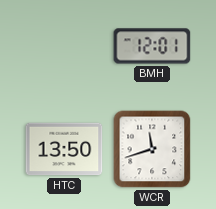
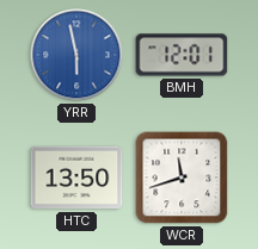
YRR: none -> 5:58 (76, 55)
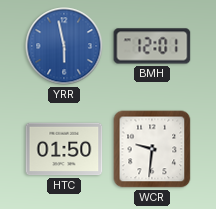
HTC: 13:50 -> 01:50 (64, 149)
WCR: 11:42 -> 9:31 (152, 149)
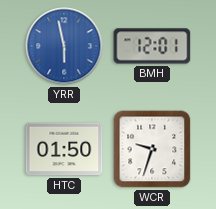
WCR: 9:31 -> 9:33 (152, 149)
